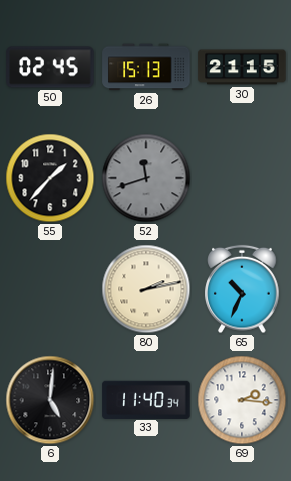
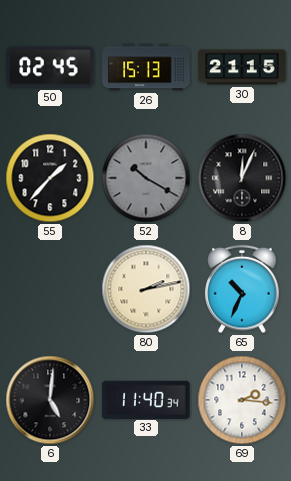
52: 11:42 -> 10:20 (146, 178)
8: none -> 12:04 (242, 178)
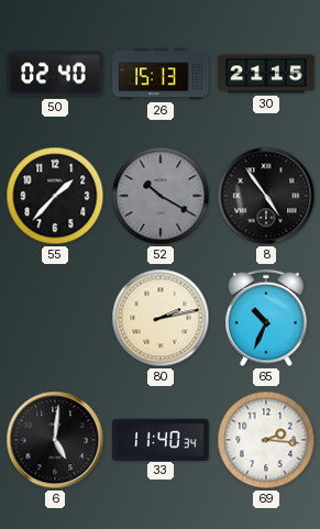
50: 02:45 -> 02:40 (55, 74)
8: 12:04 -> 4:54 (266, 196)
